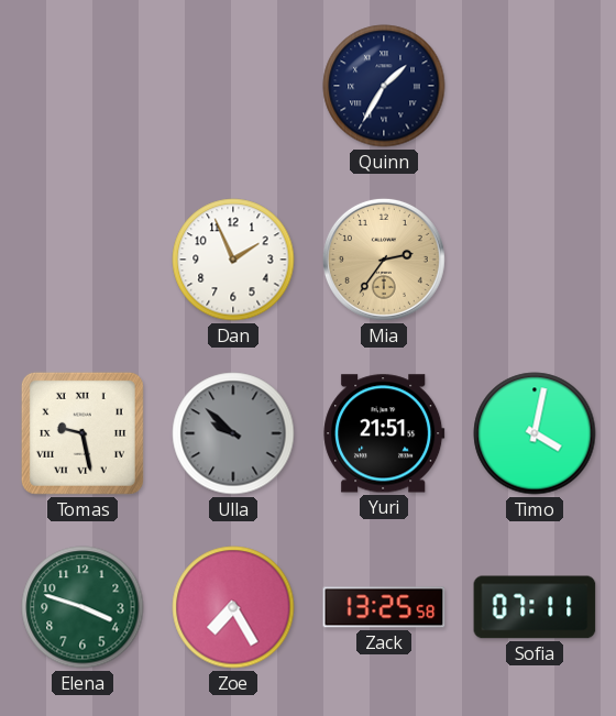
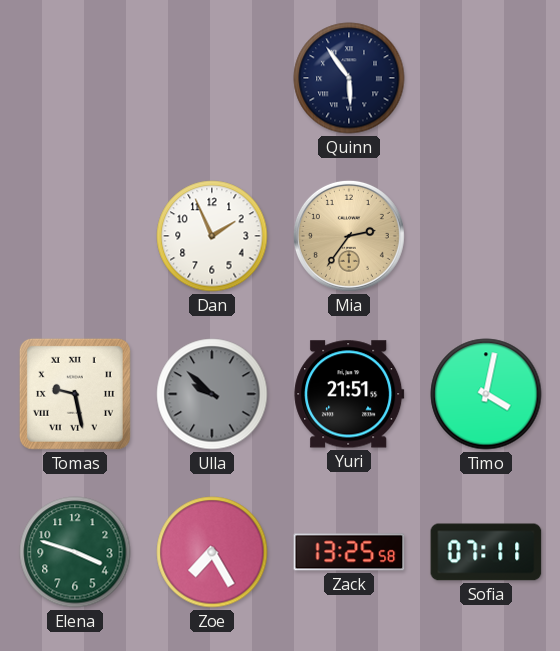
Quinn: 1:35 -> 5:54 (349, 78)
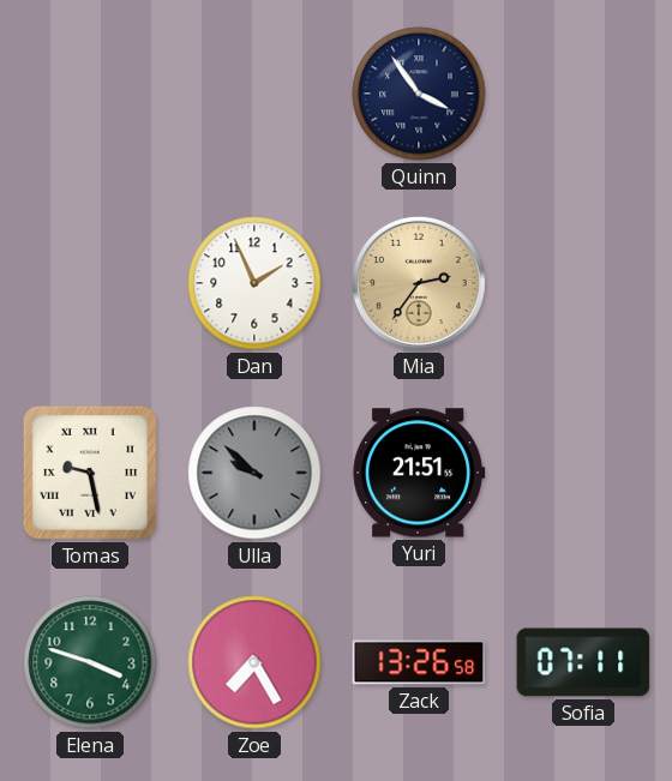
Quinn: 5:54 -> 3:54 (419, 94)
Timo: 4:02 -> none (486, 394)
Zack: 13:25 -> 13:26 (419, 662)
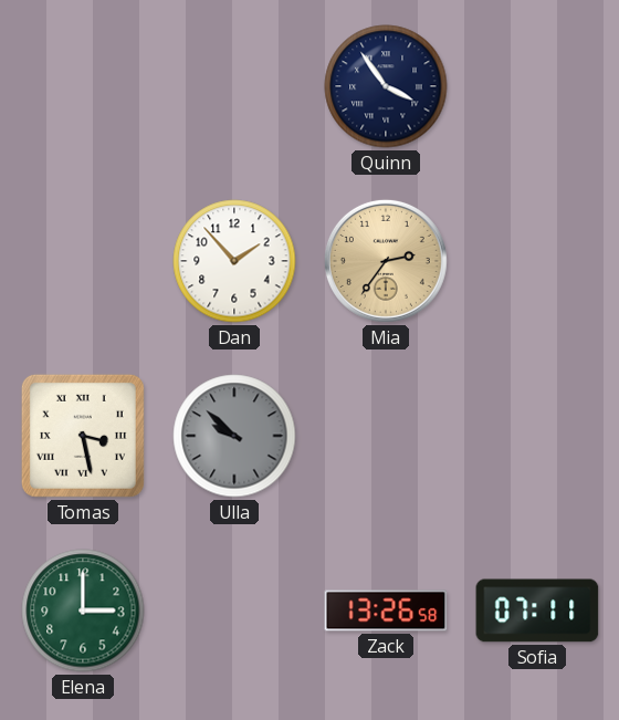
Dan: 1:56 -> 1:53 (234, 261)
Tomas: 9:28 -> 3:28 (83, 436)
Yuri: 21:51 -> none (419, 473)
Elena: 3:48 -> 3:00 (83, 611)
Zoe: 7:25 -> none (254, 662)
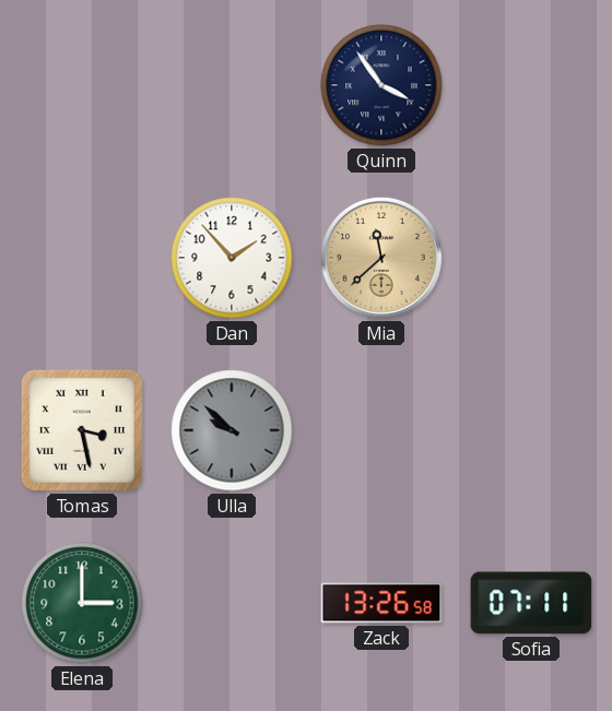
Mia: 2:36 -> 11:38 (381, 258)
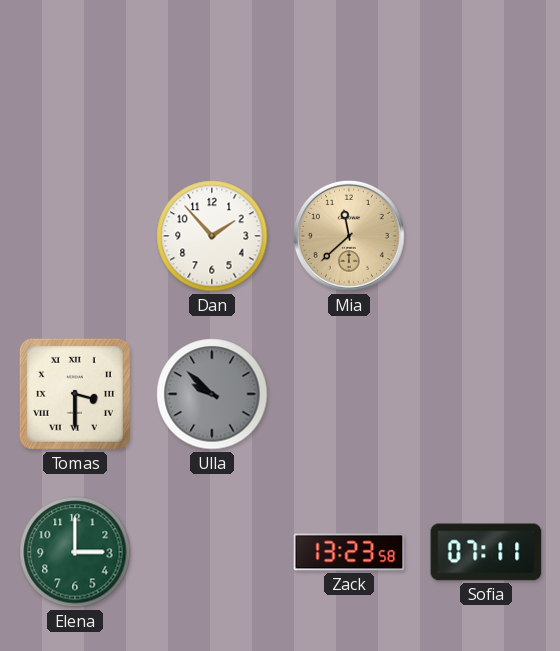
Quinn: 3:54 -> none (381, 85)
Tomas: 3:28 -> 3:30 (75, 394)
Zack: 13:26 -> 13:23 (349, 552)
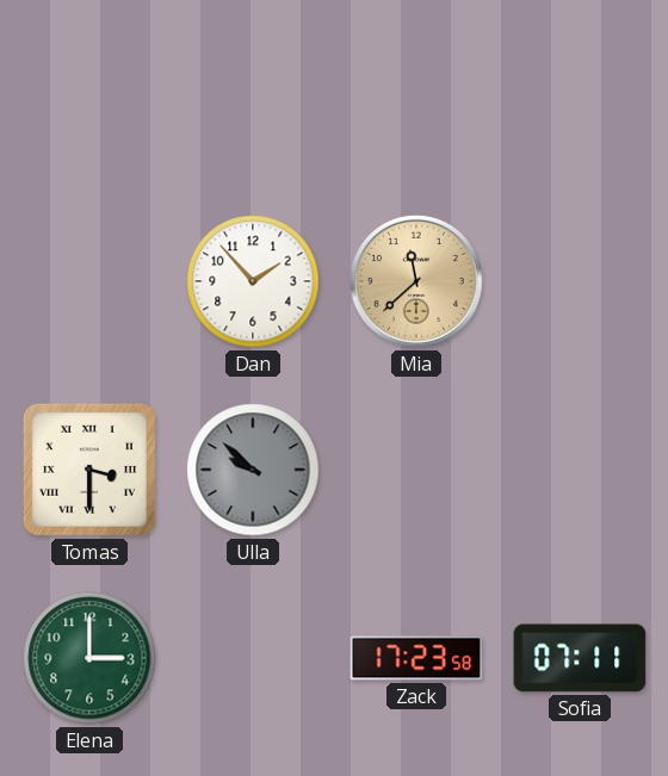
Zack: 13:23 -> 17:23 (416, 658)
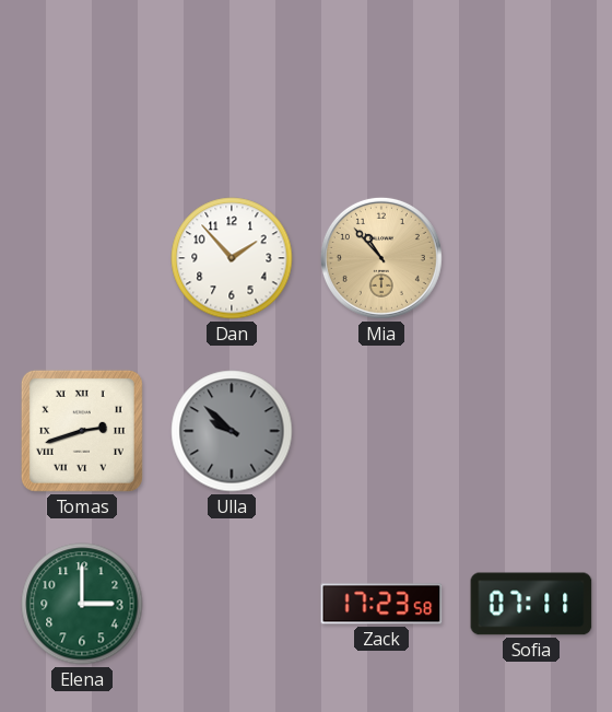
Mia: 11:38 -> 10:53 (381, 258)
Tomas: 3:30 -> 2:42 (82, 431)
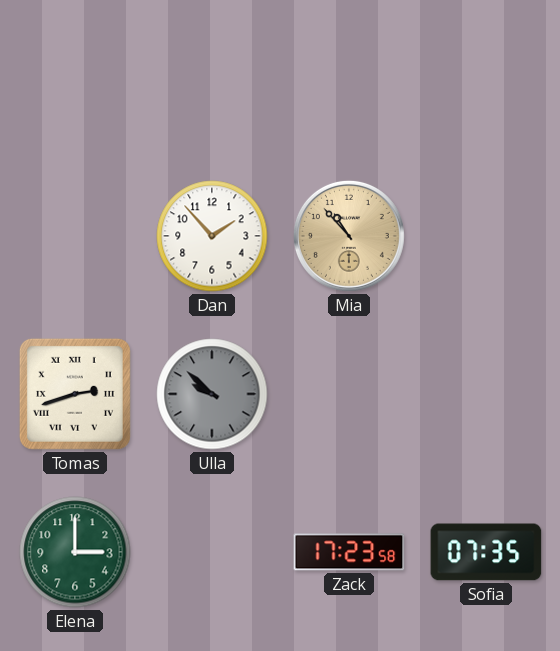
Sofia: 07:11 -> 07:35 (486, 552)
